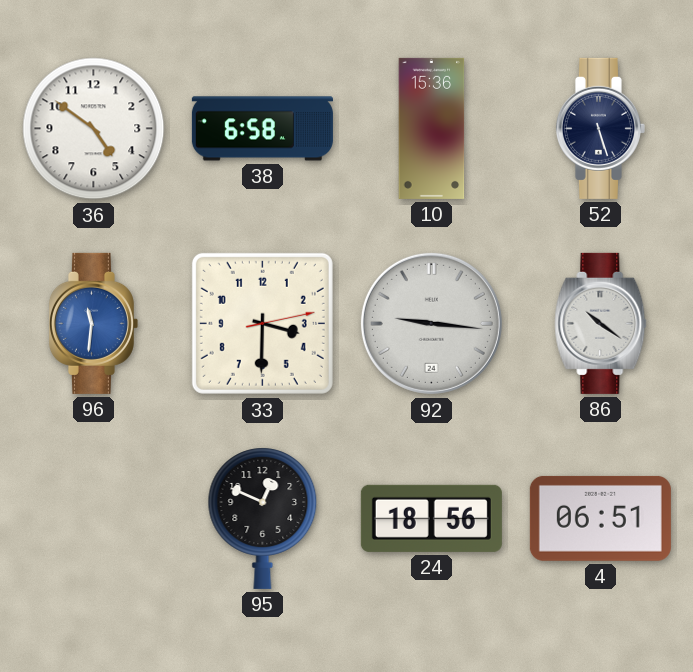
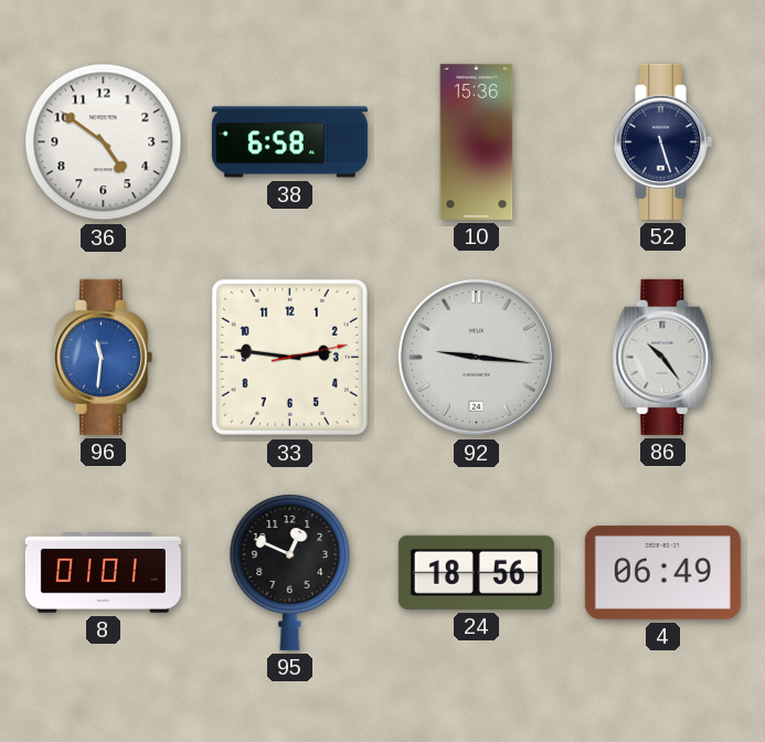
33: 3:30 -> 2:46 (289, 357)
86: 10:21 -> 10:24 (663, 357)
8: none -> 01:01 (103, 573)
4: 06:51 -> 06:49 (662, 572)
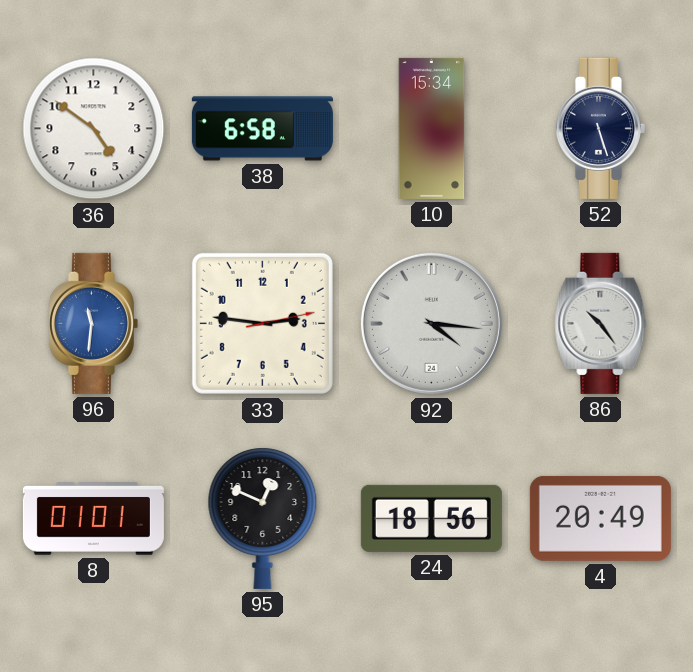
10: 15:36 -> 15:34 (432, 128)
92: 9:16 -> 4:16 (431, 323)
4: 06:49 -> 20:49 (600, 518)
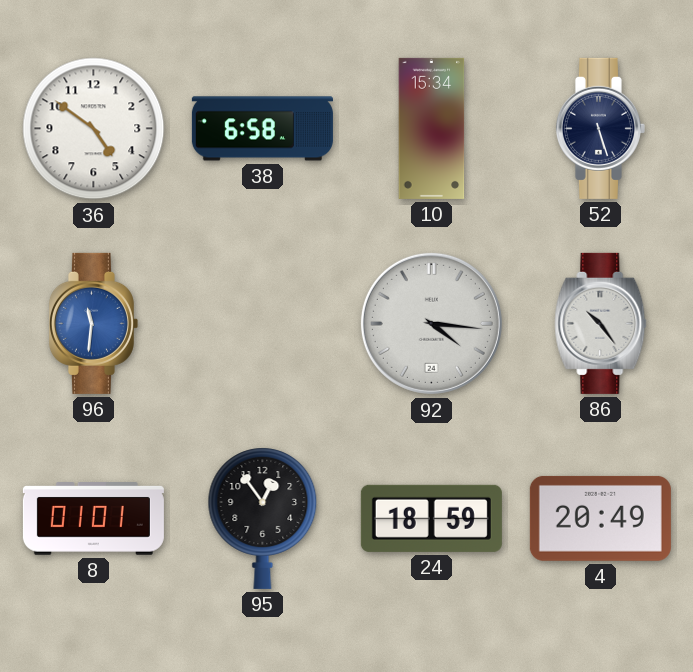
33: 2:46 -> none (262, 323)
95: 12:49 -> 12:54 (263, 518)
24: 18:56 -> 18:59 (431, 518)
